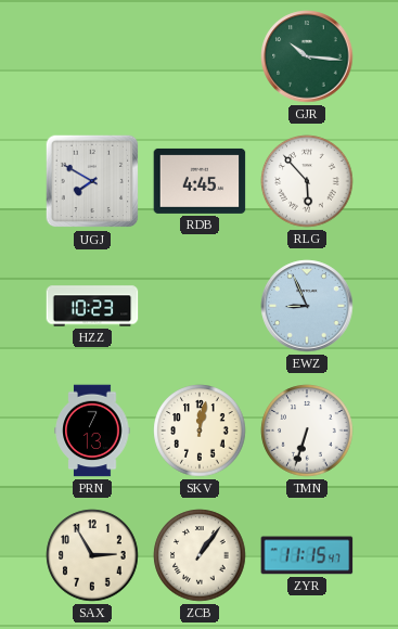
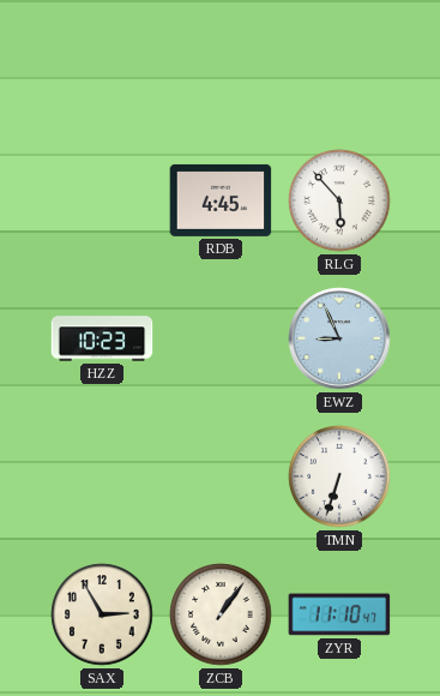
GJR: 10:16 -> none (307, 56)
UGJ: 7:50 -> none (92, 181)
PRN: 7:13 -> none (92, 431)
SKV: 12:02 -> none (200, 431)
ZYR: 11:15 -> 11:10 (339, 614)
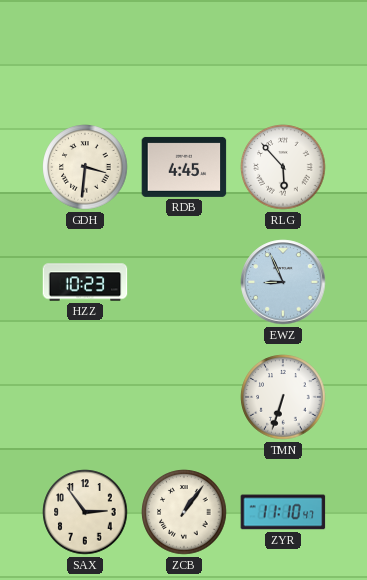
GDH: none -> 3:31 (85, 167)
SAX: 2:55 -> 2:54 (85, 512)
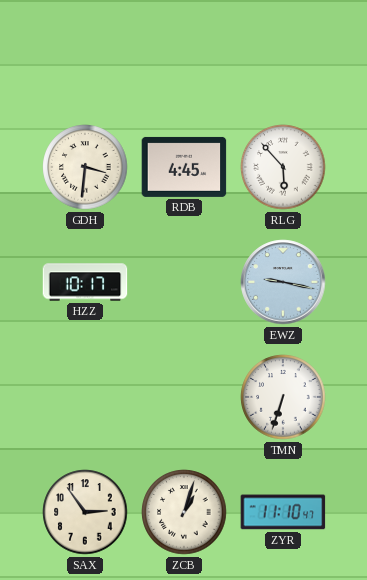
HZZ: 10:23 -> 10:17 (85, 282)
EWZ: 8:56 -> 9:17 (283, 282)
ZCB: 1:06 -> 1:03 (184, 512)
